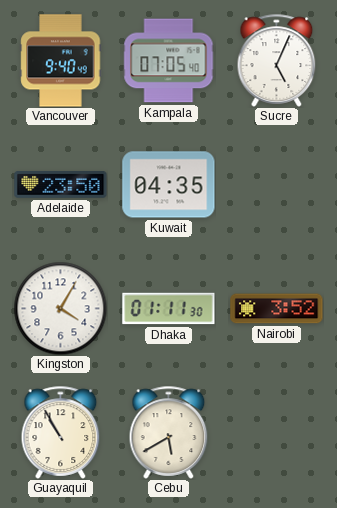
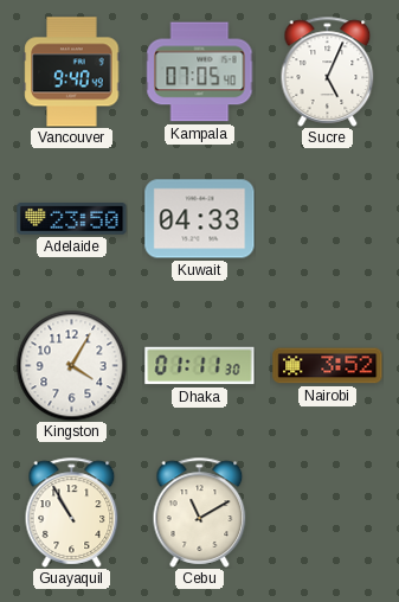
Kuwait: 04:35 -> 04:33 (200, 219)
Cebu: 5:40 -> 11:10 (200, 512)
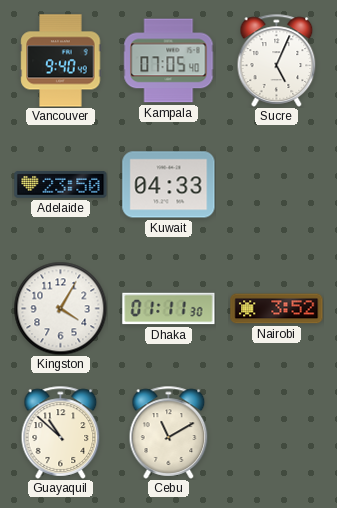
Guayaquil: 10:55 -> 10:52 (61, 432)
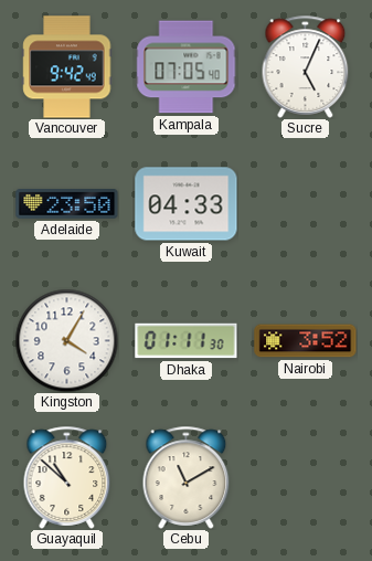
Vancouver: 9:40 -> 9:42 (67, 67)
